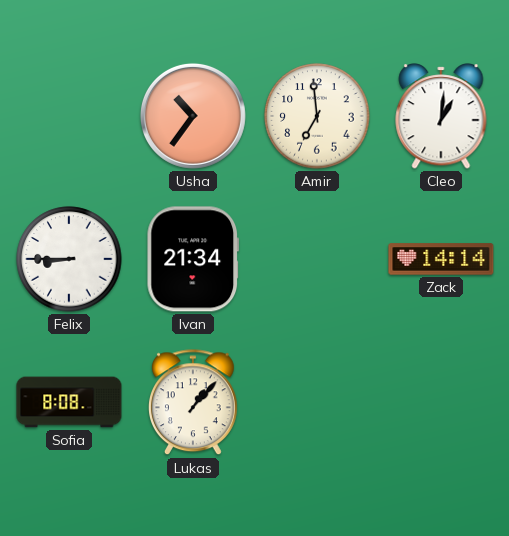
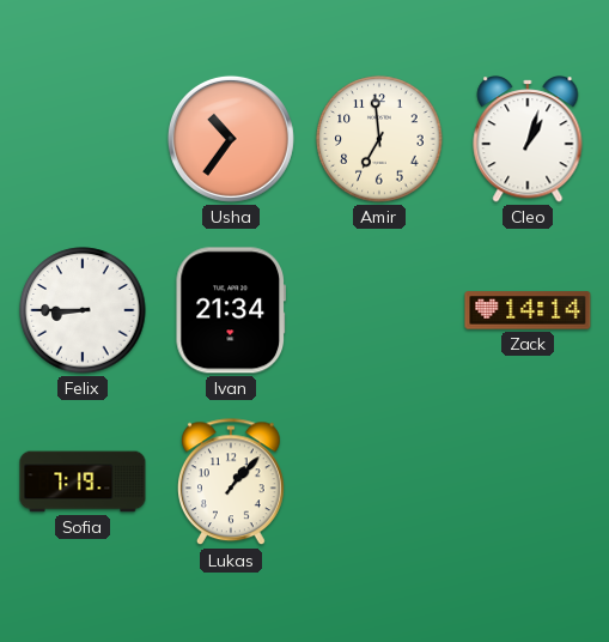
Cleo: 1:01 -> 1:03 (528, 139)
Sofia: 8:08 -> 7:19 (83, 481)
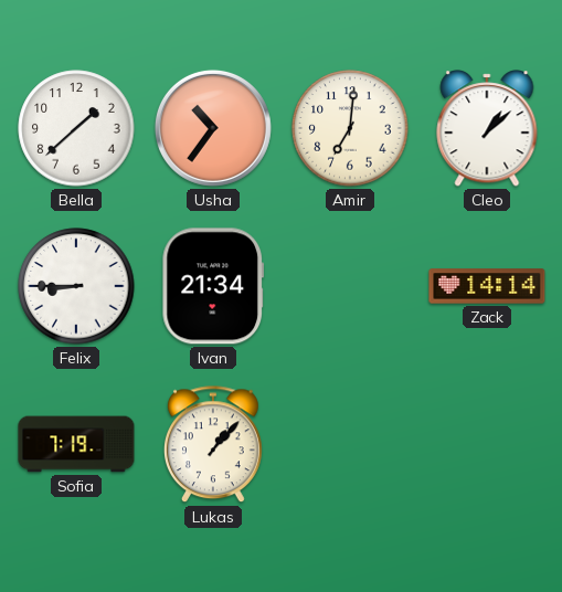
Bella: none -> 1:38 (76, 128)
Amir: 6:59 -> 7:01 (350, 128)
Cleo: 1:03 -> 1:08 (487, 128)
